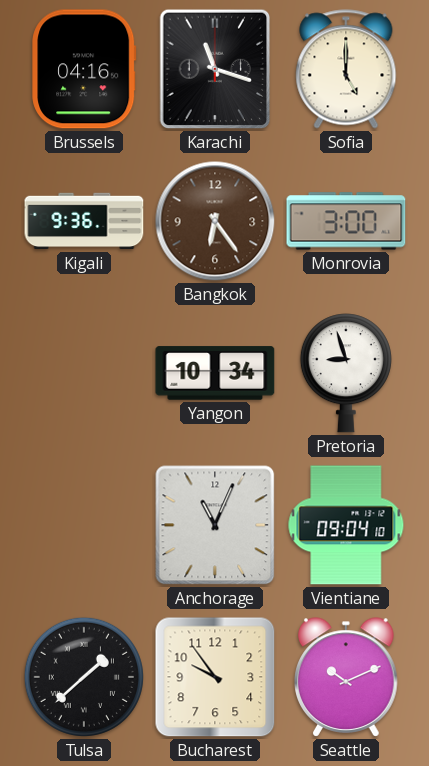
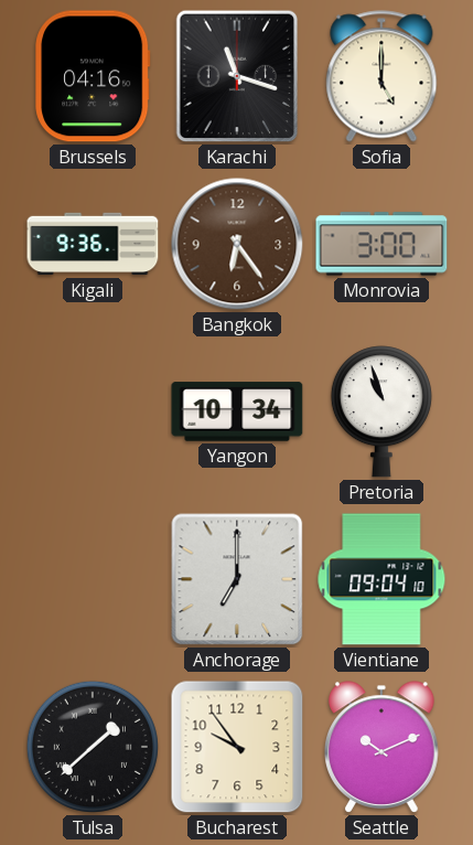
Pretoria: 8:57 -> 10:57 (381, 411)
Anchorage: 11:04 -> 7:00 (237, 579)
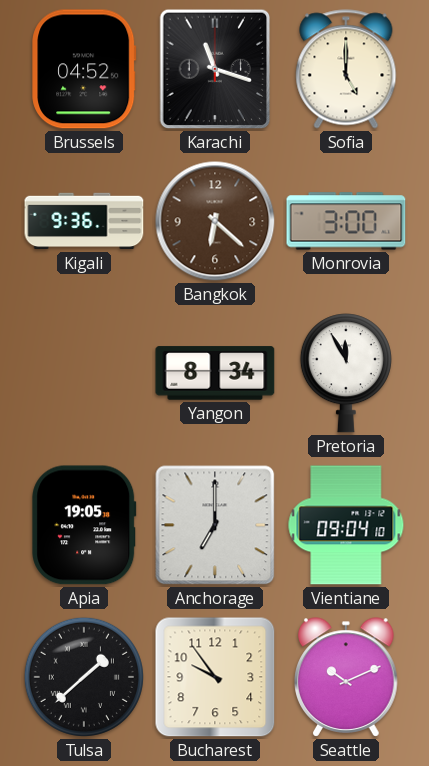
Brussels: 04:16 -> 04:52 (84, 69)
Bangkok: 6:24 -> 6:22 (215, 221)
Yangon: 10:34 -> 8:34 (215, 373)
Pretoria: 10:57 -> 11:55 (346, 373)
Apia: none -> 19:05 (84, 525)
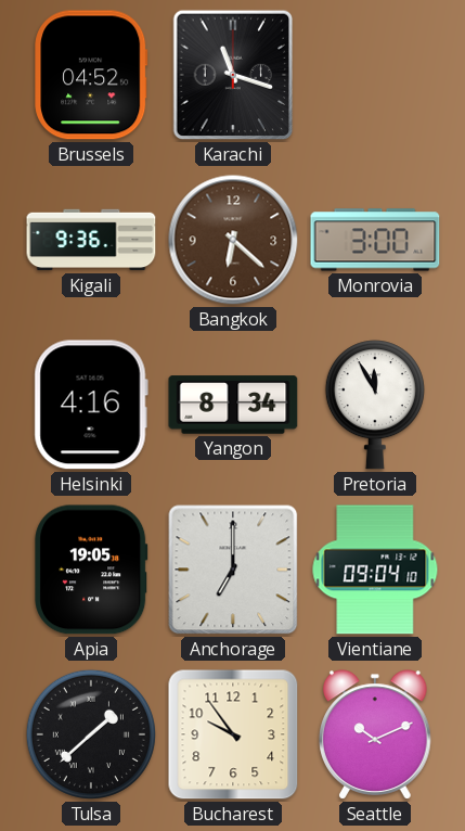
Sofia: 5:00 -> none (346, 69)
Helsinki: none -> 4:16 (91, 405)
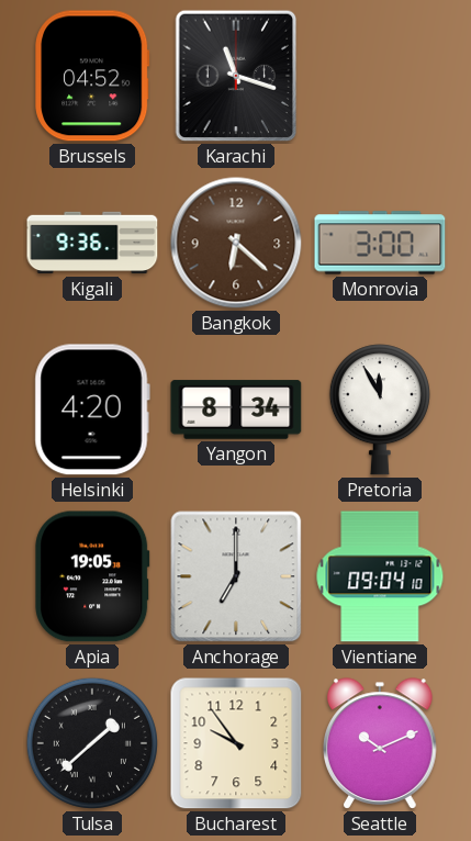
Helsinki: 4:16 -> 4:20 (92, 410)
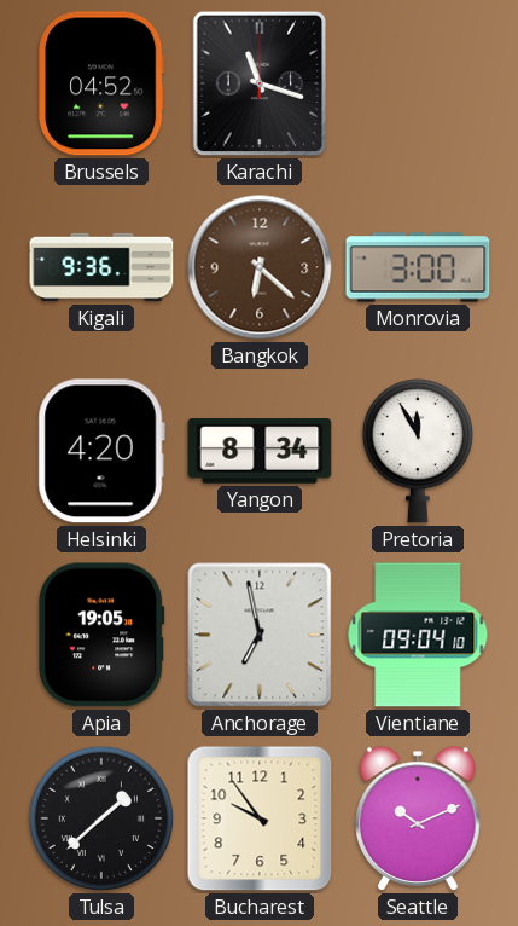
Anchorage: 7:00 -> 6:58 (260, 635)
